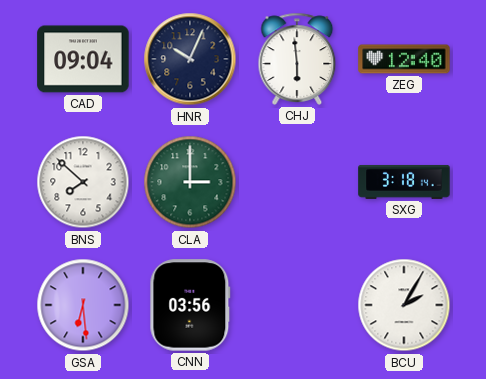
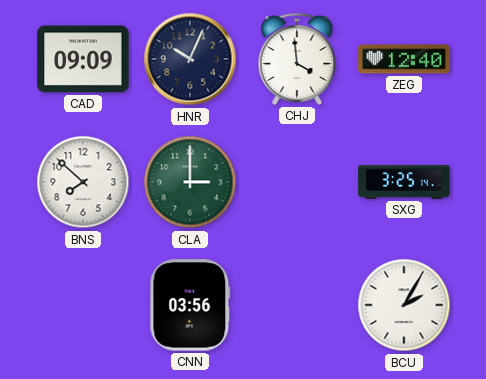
CAD: 09:04 -> 09:09 (83, 59)
CHJ: 5:59 -> 3:59 (297, 59)
SXG: 3:18 -> 3:25 (404, 182)
GSA: 6:29 -> none (83, 305)
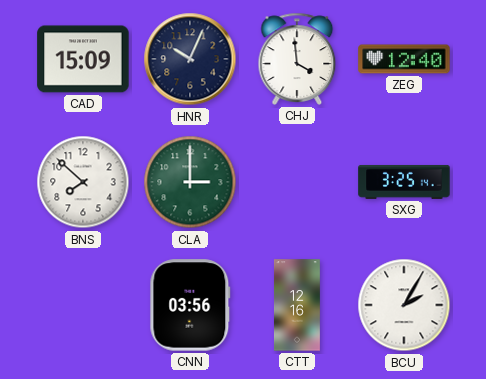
CAD: 09:09 -> 15:09 (83, 59)
CTT: none -> 12:16 (297, 305)
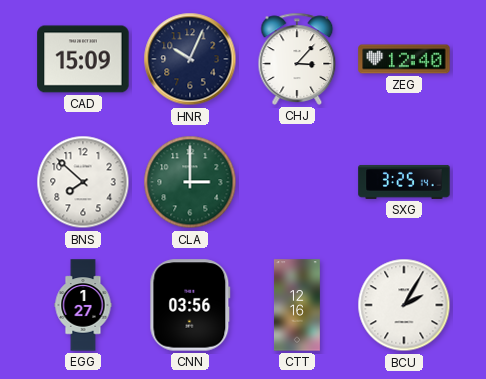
CHJ: 3:59 -> 3:07 (297, 59)
EGG: none -> 1:27 (83, 305)
